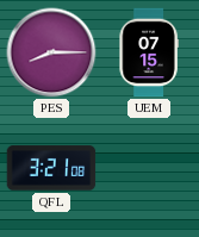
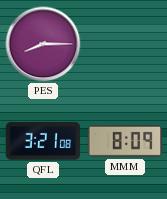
UEM: 07:15 -> none (149, 52)
MMM: none -> 8:09 (125, 141)
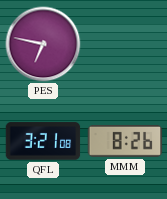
PES: 8:15 -> 6:47 (43, 44)
MMM: 8:09 -> 8:26 (125, 141)
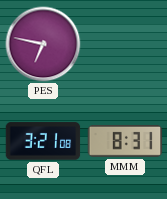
MMM: 8:26 -> 8:31 (125, 141)
